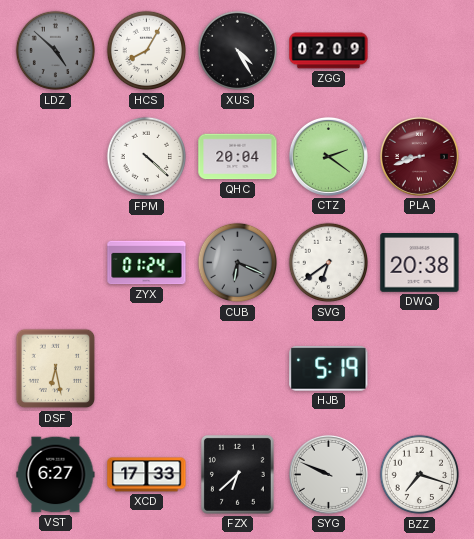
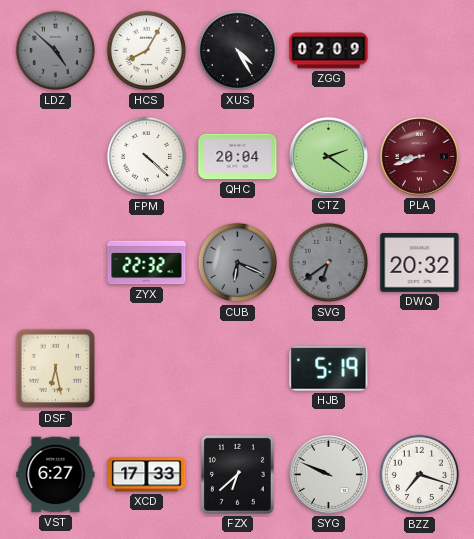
ZYX: 01:24 -> 22:32 (147, 263)
SVG dial: white -> grey (329, 263)
DWQ: 20:38 -> 20:32 (420, 263)
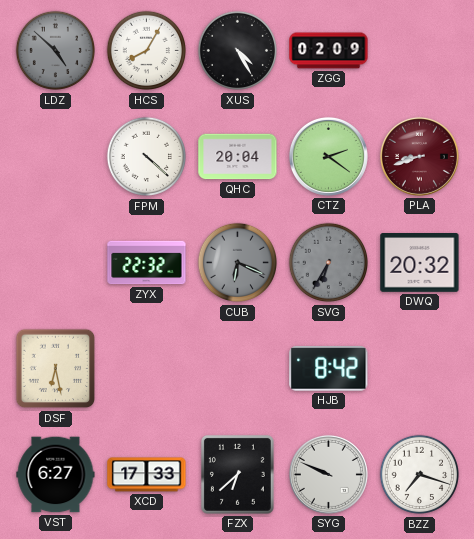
SVG: 6:39 -> 6:35 (329, 263)
HJB: 5:19 -> 8:42 (329, 368)
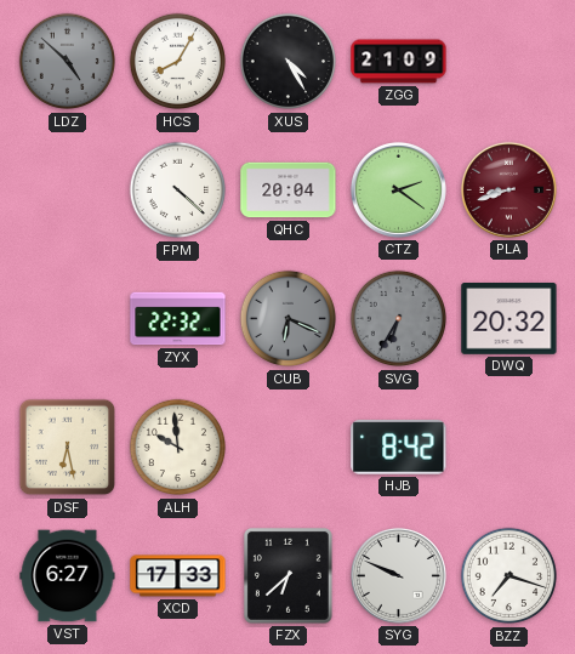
ZGG: 02:09 -> 21:09 (399, 62)
ALH: none -> 9:59 (178, 448)
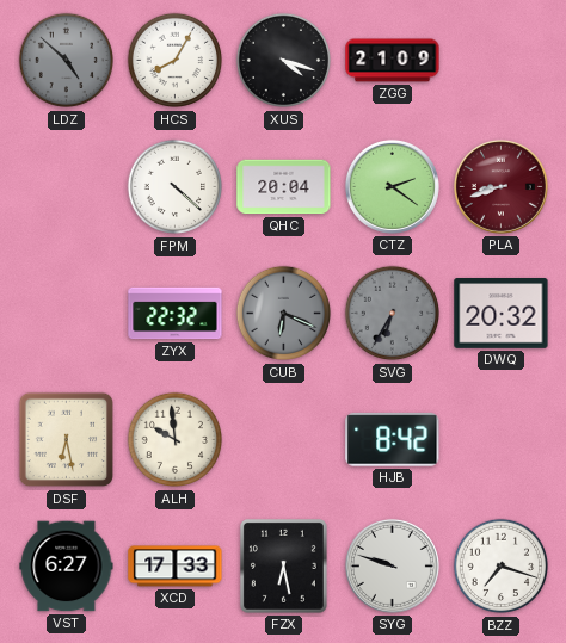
XUS: 4:25 -> 4:18 (284, 61)
FZX: 6:38 -> 6:28 (283, 565)
SYG: 9:49 -> 9:48 (392, 565)
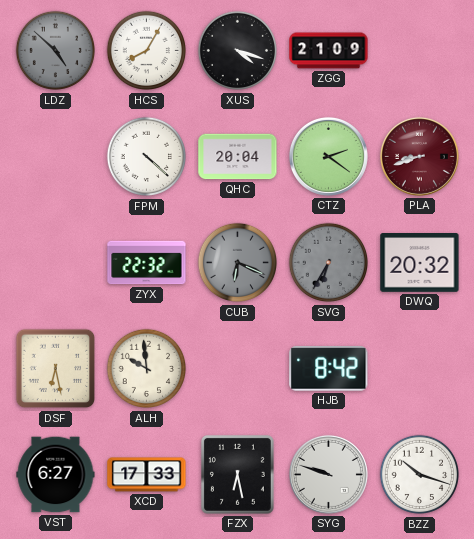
BZZ: 7:18 -> 10:18 (420, 475)
